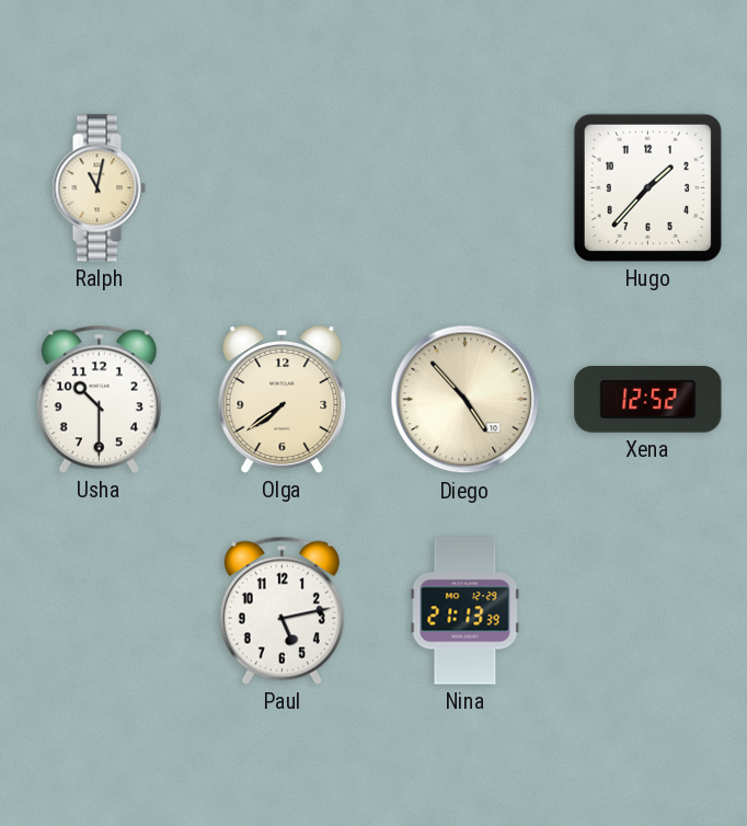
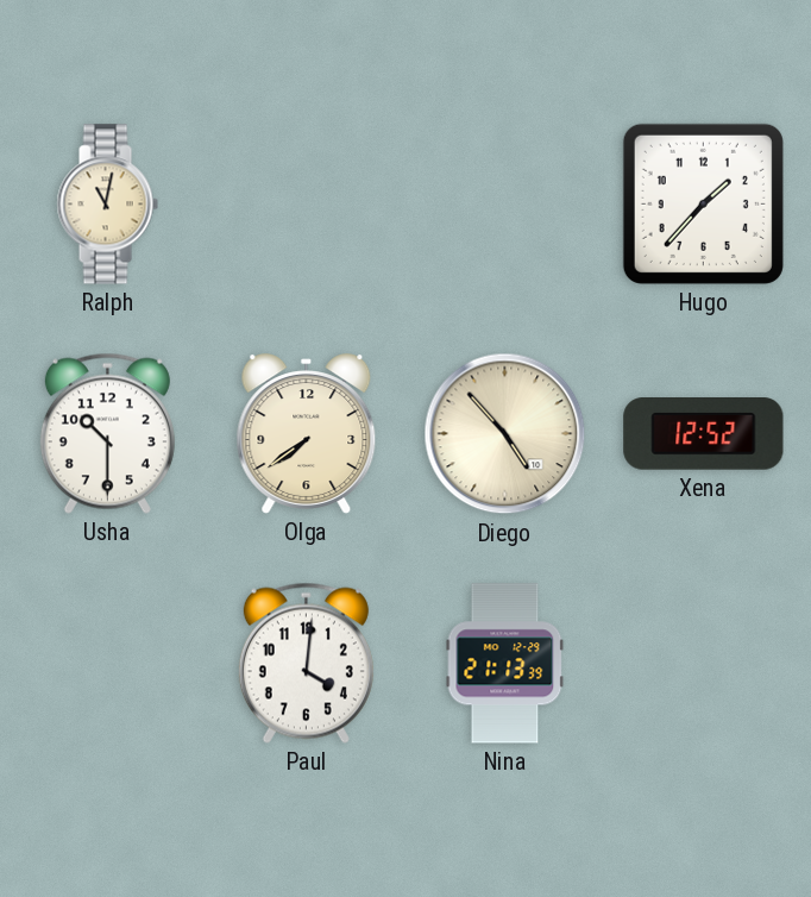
Paul: 5:13 -> 4:01 (306, 663)
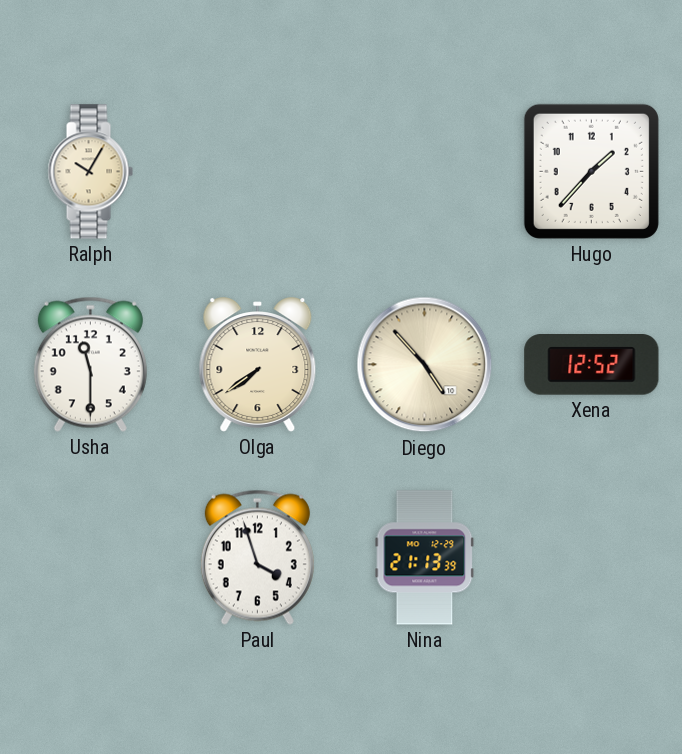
Ralph: 11:02 -> 10:05 (90, 172)
Usha: 10:30 -> 11:30 (90, 364)
Paul: 4:01 -> 3:57 (257, 557)
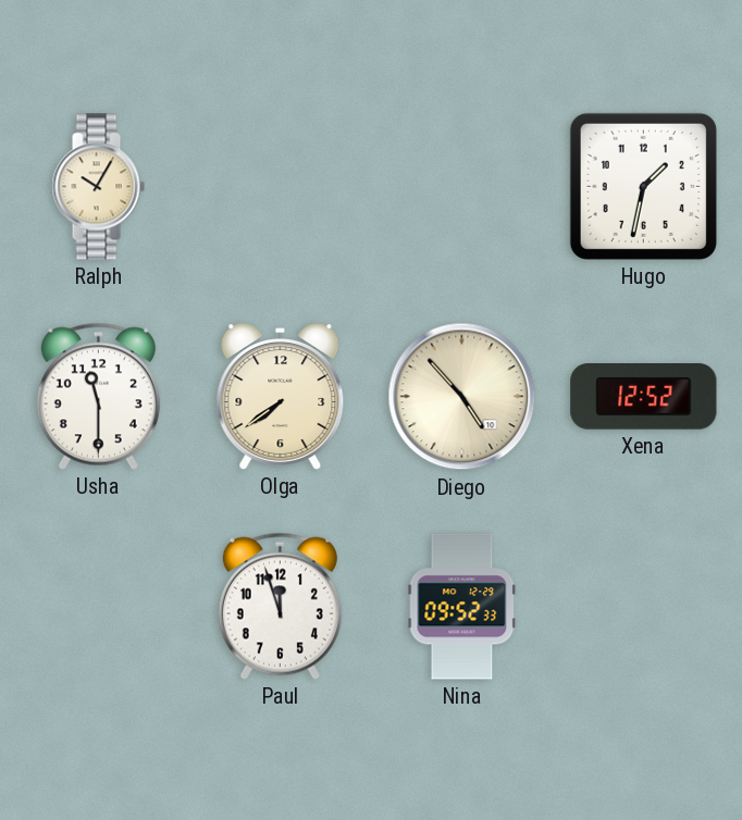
Hugo: 1:37 -> 1:32 (643, 186)
Paul: 3:57 -> 11:57 (280, 606)
Nina: 21:13 -> 09:52 (462, 607)
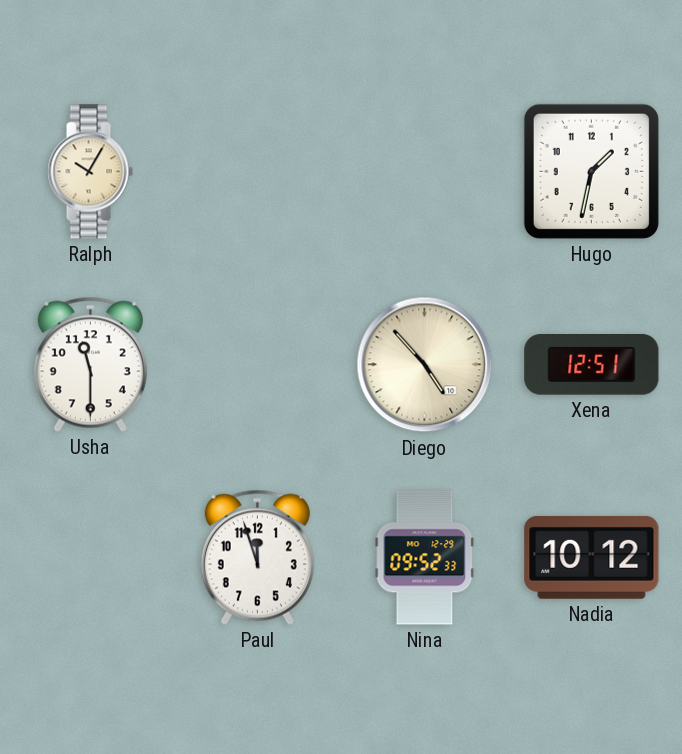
Olga: 7:39 -> none (281, 397)
Xena: 12:52 -> 12:51 (592, 365)
Nadia: none -> 10:12 (592, 557)
